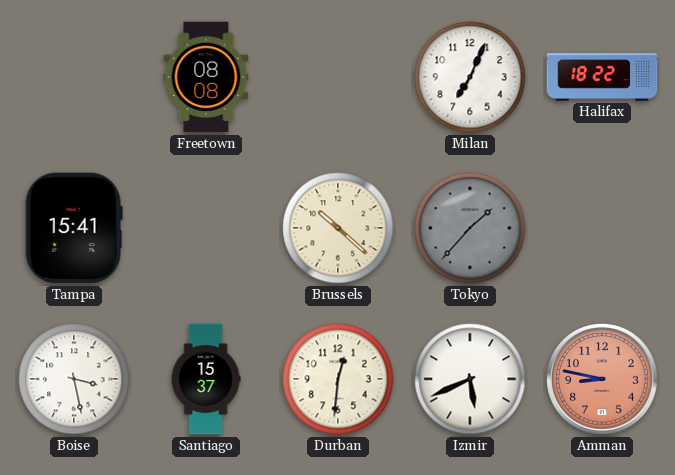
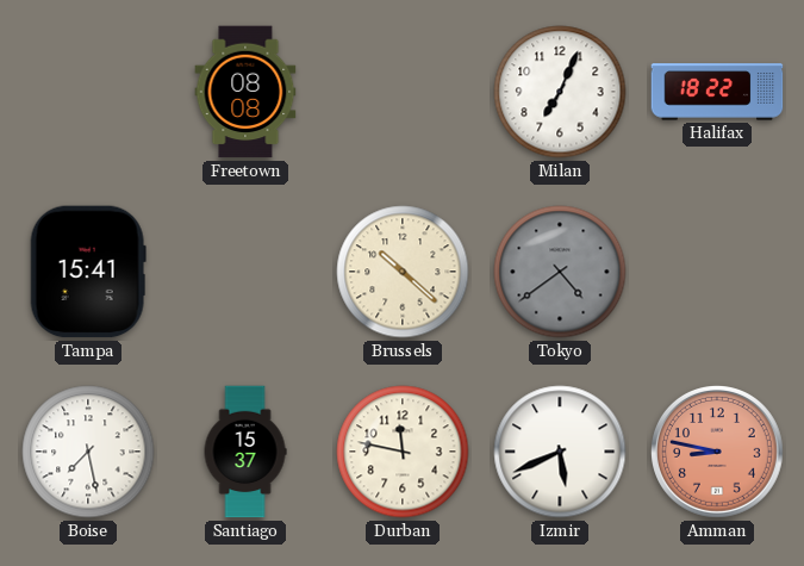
Tokyo: 1:37 -> 4:39 (560, 272)
Boise: 3:28 -> 7:28 (88, 452)
Durban: 12:31 -> 11:47 (403, 452)
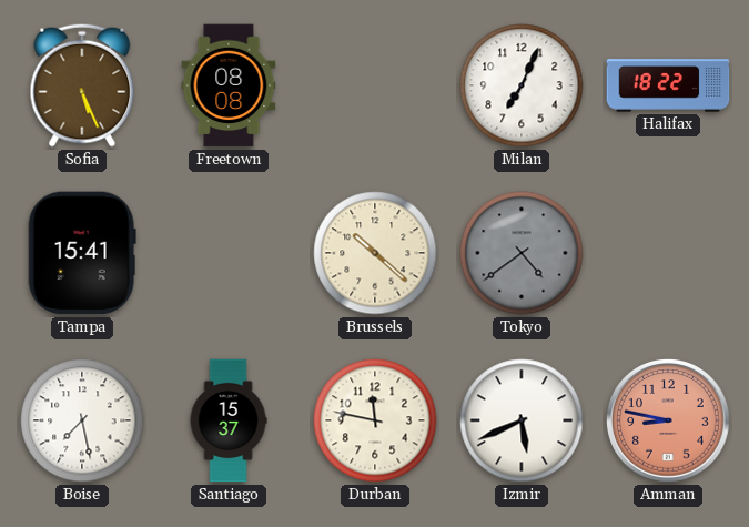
Sofia: none -> 5:26 (82, 85)
